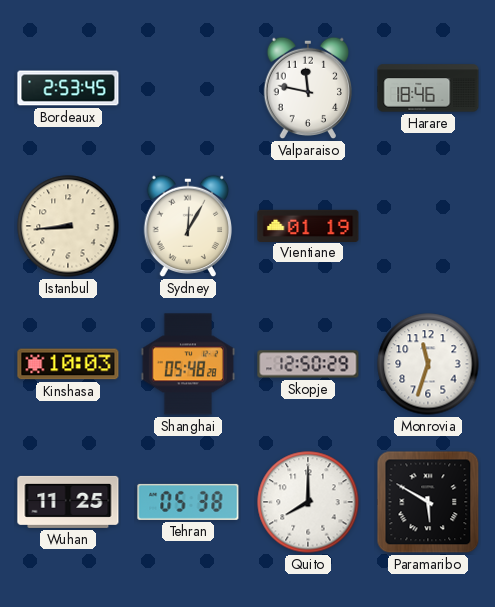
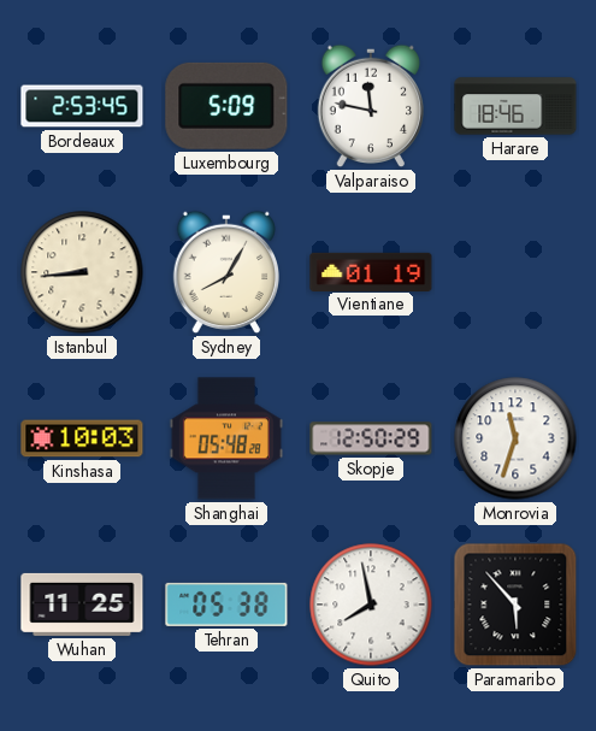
Luxembourg: none -> 5:09 (226, 106)
Sydney: 12:05 -> 8:05 (225, 272)
Quito: 8:00 -> 7:58 (371, 605)
Paramaribo: 5:50 -> 5:53 (515, 605)
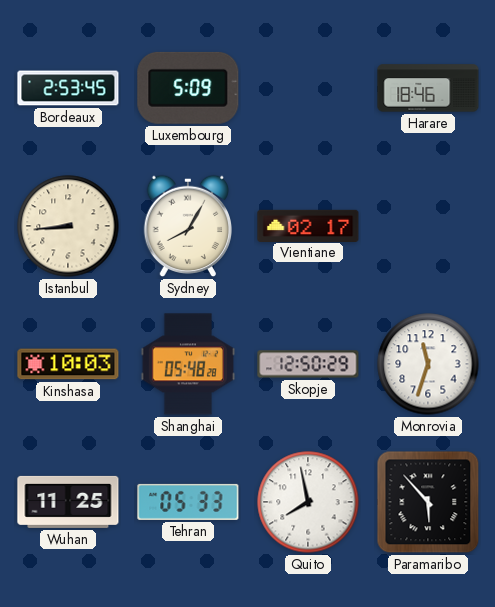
Valparaiso: 11:47 -> none (370, 106)
Vientiane: 01:19 -> 02:17 (308, 225)
Tehran: 05:38 -> 05:33 (188, 502)
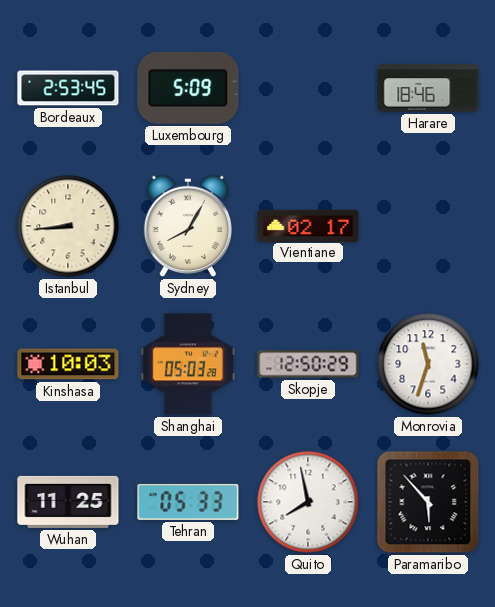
Shanghai: 05:48 -> 05:03 (188, 364)
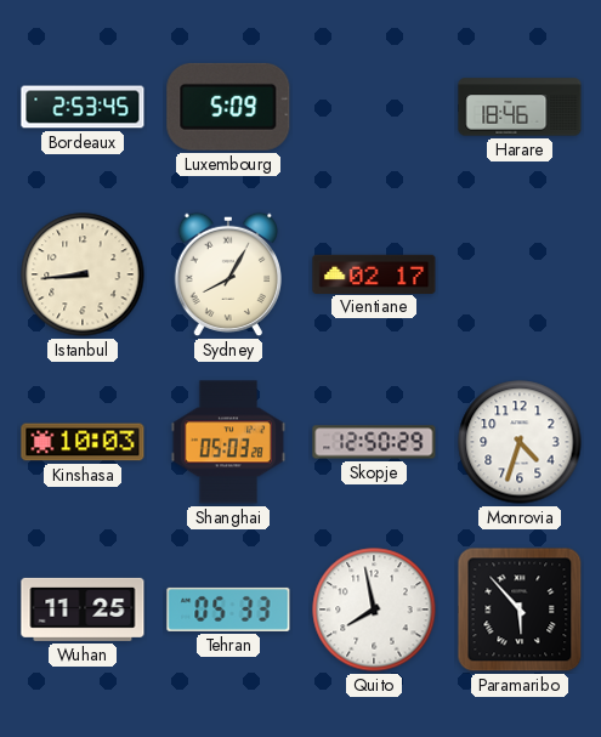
Monrovia: 11:33 -> 4:33 (520, 442)
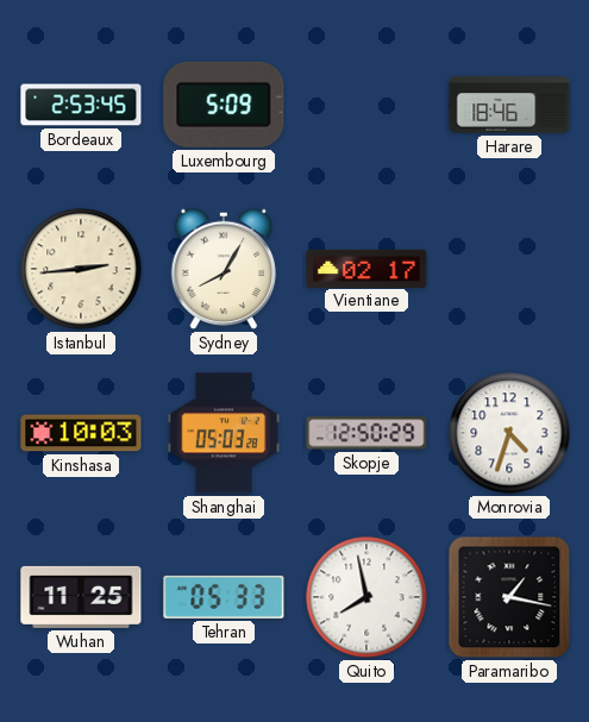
Istanbul: 8:44 -> 2:44 (81, 269)
Paramaribo: 5:53 -> 1:17 (509, 597)
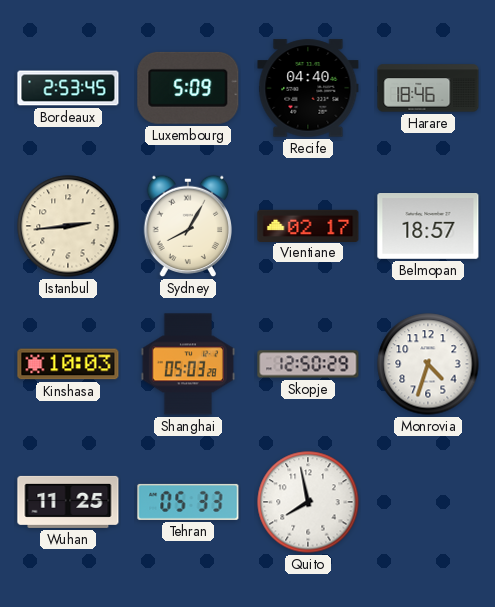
Recife: none -> 04:40 (308, 88)
Belmopan: none -> 18:57 (428, 227)
Paramaribo: 1:17 -> none (509, 597)
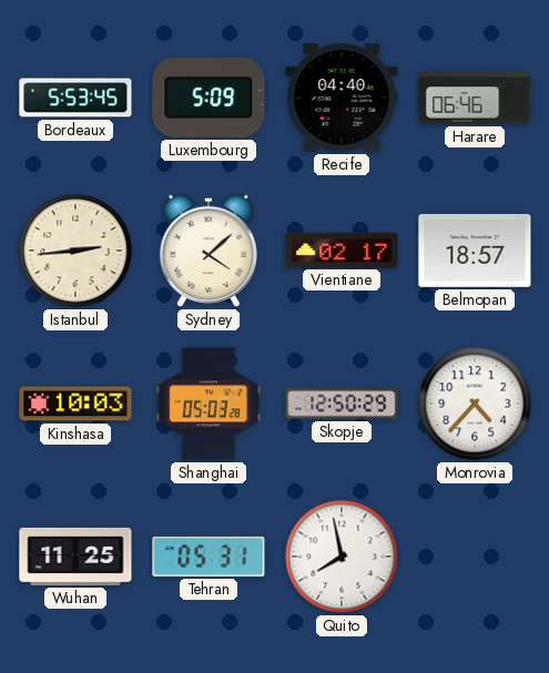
Bordeaux: 2:53 -> 5:53 (75, 98)
Harare: 18:46 -> 06:46 (475, 98)
Sydney: 8:05 -> 4:08 (207, 251)
Monrovia: 4:33 -> 4:37 (475, 404)
Tehran: 05:33 -> 05:31 (209, 557)
